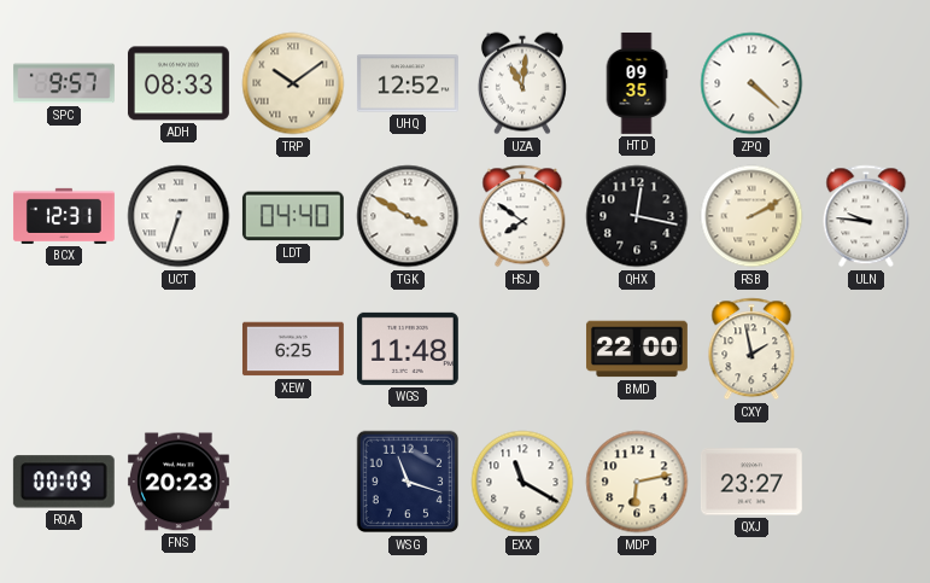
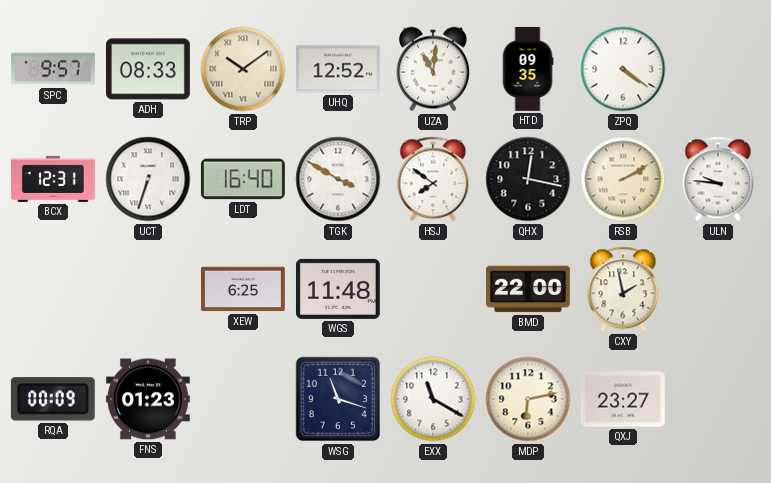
ZPQ: 4:22 -> 4:21 (623, 69)
LDT: 04:40 -> 16:40 (243, 179)
FNS: 20:23 -> 01:23 (148, 399)
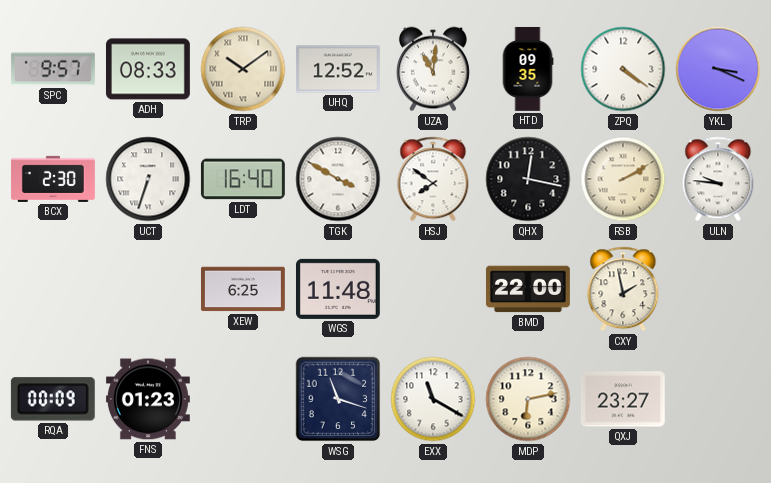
YKL: none -> 3:19 (718, 69)
BCX: 12:31 -> 2:30 (53, 179)
